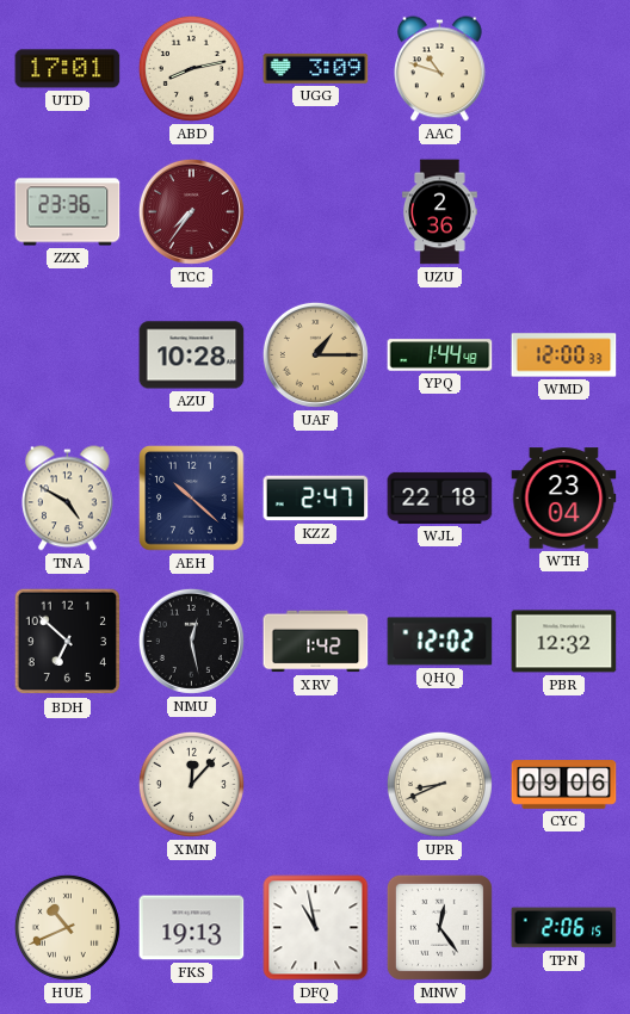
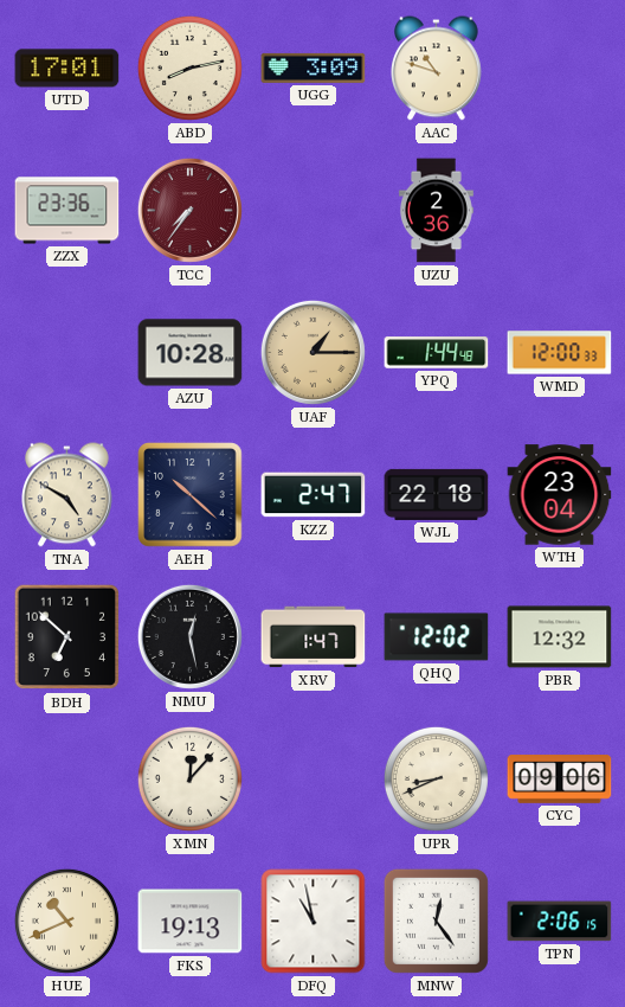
XRV: 1:42 -> 1:47 (314, 637)
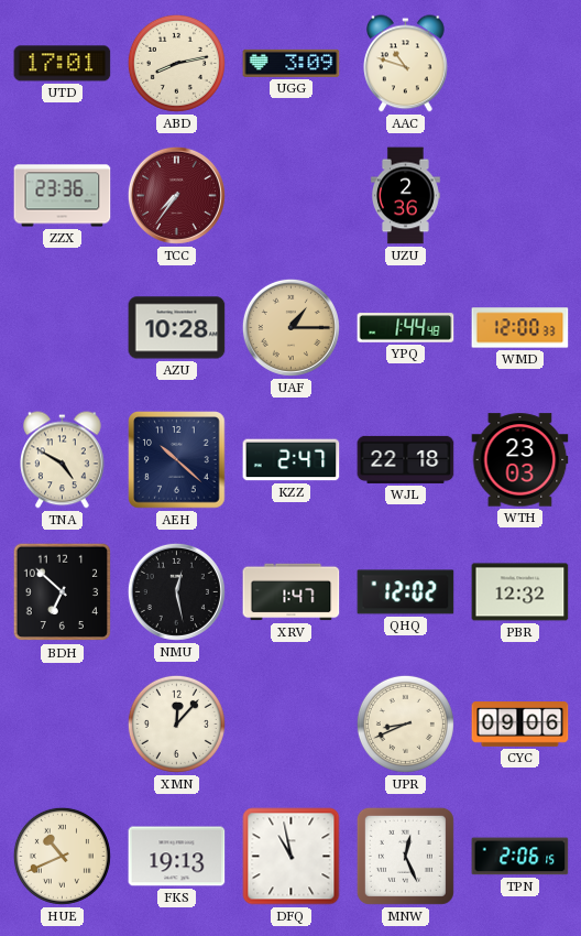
WTH: 23:04 -> 23:03 (520, 460)
MNW: 12:24 -> 12:26 (405, 856)
